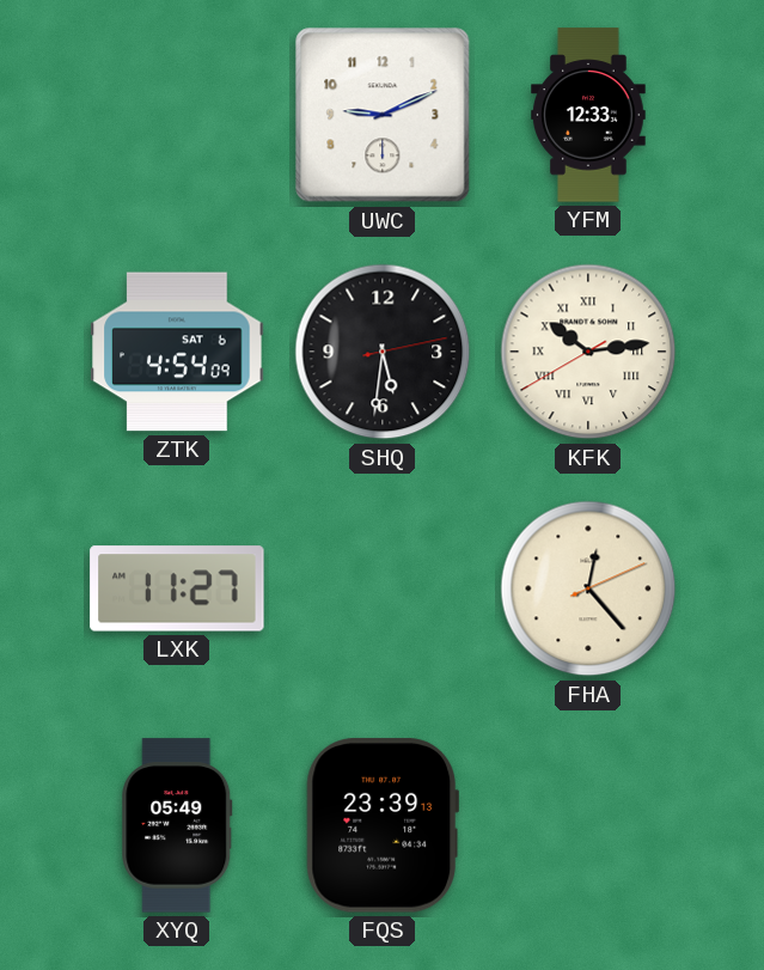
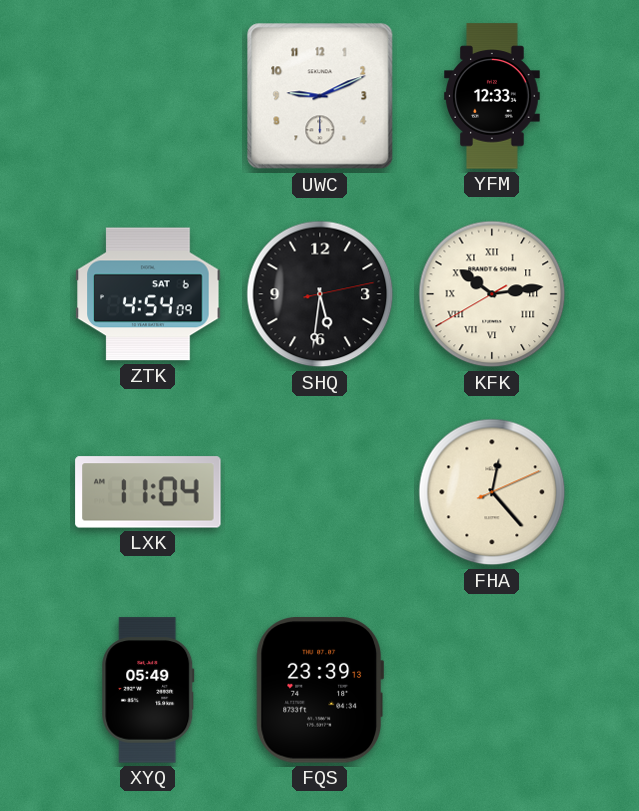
LXK: 11:27 -> 11:04 (148, 492)
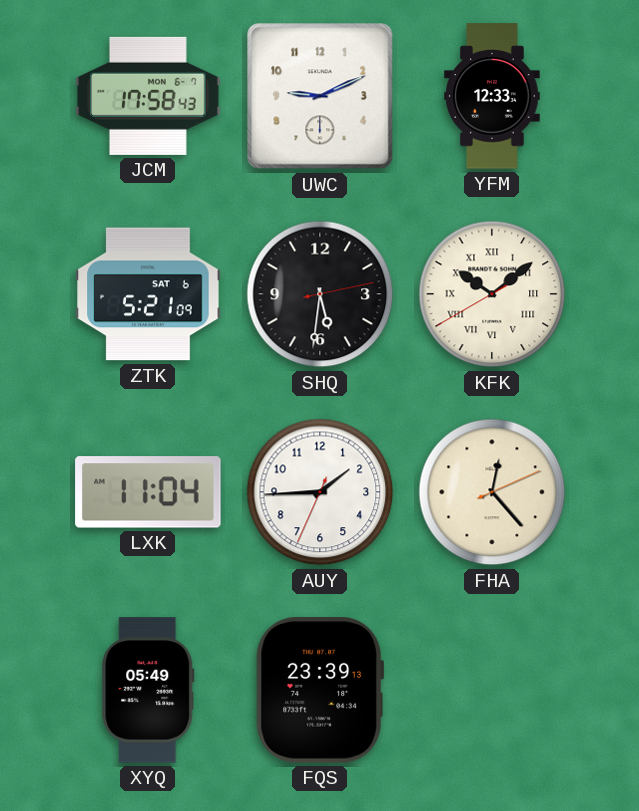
JCM: none -> 17:58 (148, 96)
ZTK: 4:54 -> 5:21 (148, 294)
KFK: 10:13 -> 10:08 (492, 294)
AUY: none -> 1:44 (320, 492)
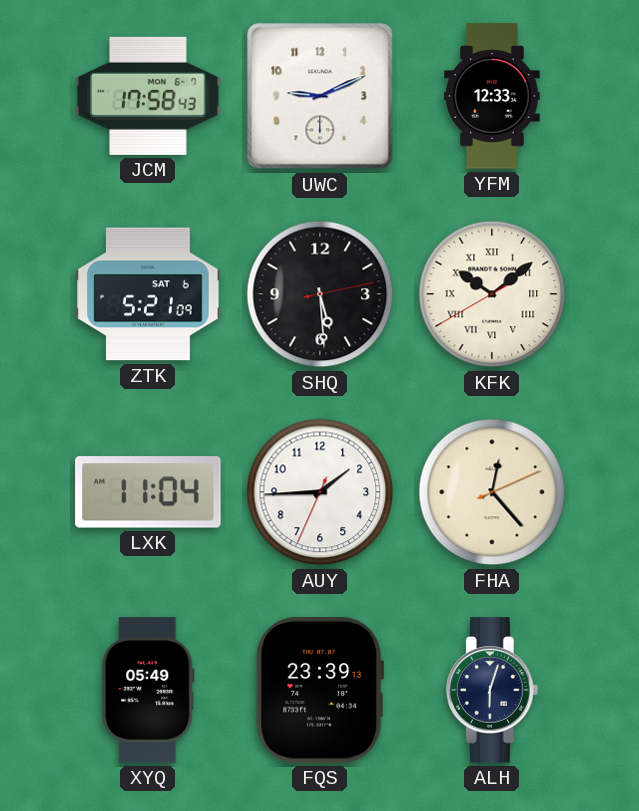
SHQ: 5:31 -> 5:29 (320, 294)
ALH: none -> 6:03 (492, 690)
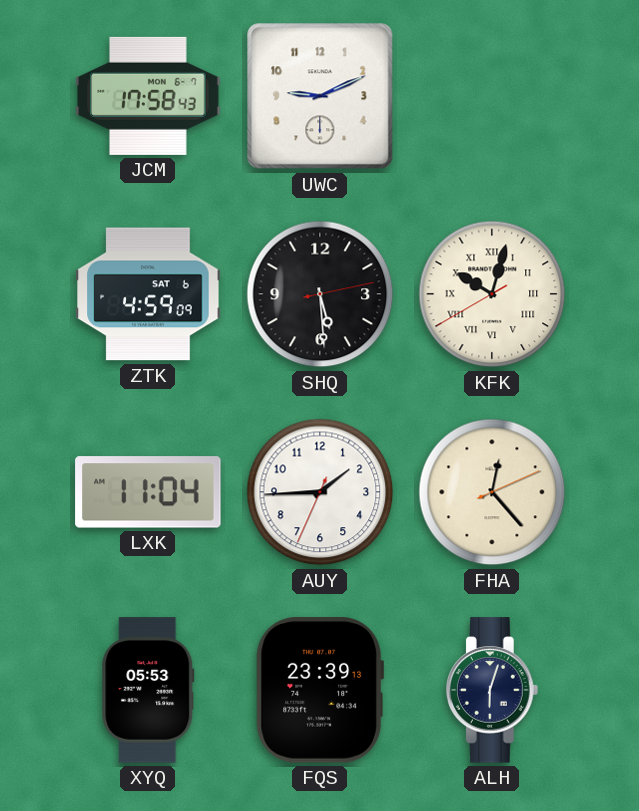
YFM: 12:33 -> none (492, 96)
ZTK: 5:21 -> 4:59 (148, 294)
KFK: 10:08 -> 10:02 (492, 294)
XYQ: 05:49 -> 05:53 (148, 690)
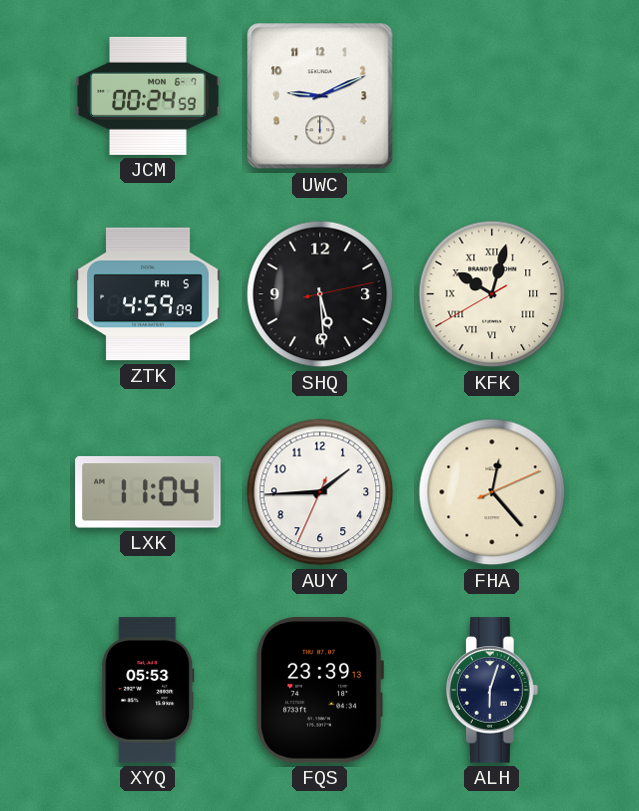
JCM: 17:58 -> 00:24 (148, 96)
ZTK date: SAT 6 -> FRI 5 (148, 294)
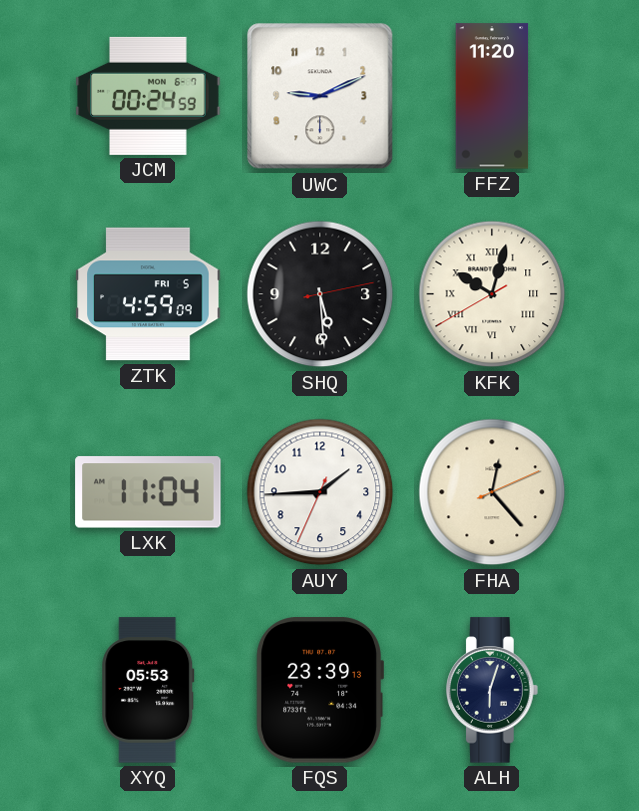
FFZ: none -> 11:20 (492, 96)
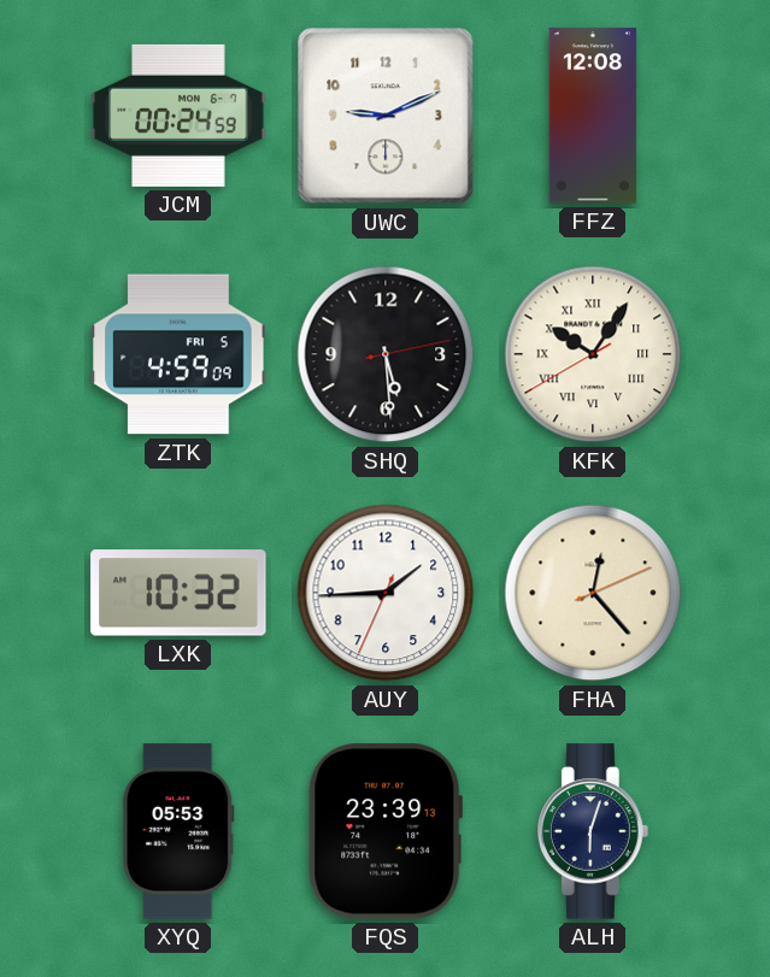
FFZ: 11:20 -> 12:08 (593, 116)
KFK: 10:02 -> 10:05 (593, 354)
LXK: 11:04 -> 10:32 (178, 593)
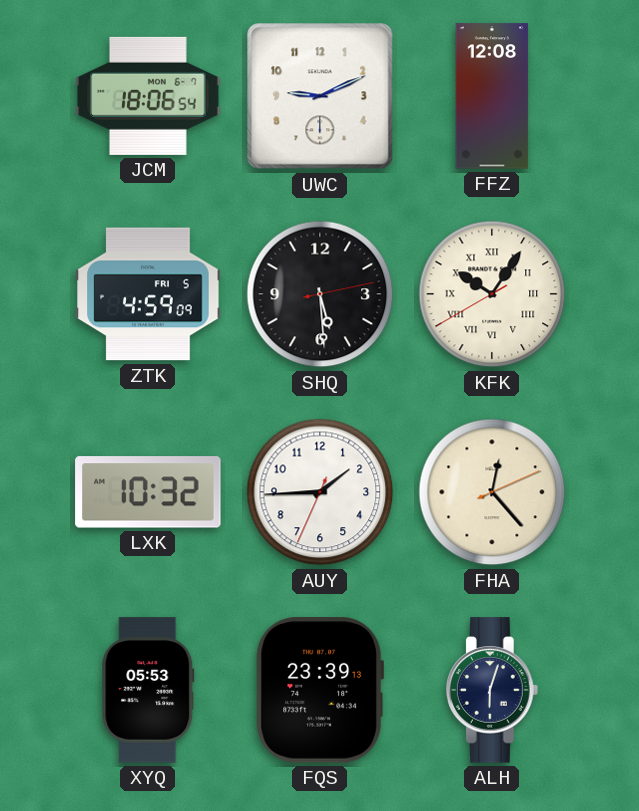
JCM: 00:24 -> 18:06 (148, 96)
